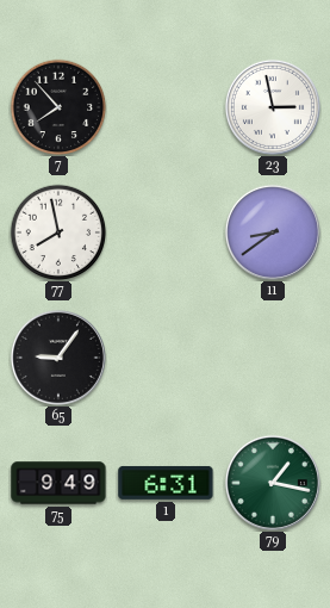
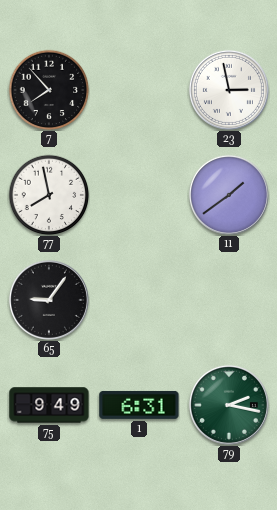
11: 8:39 -> 1:39 (229, 195)
79: 1:17 -> 2:17 (229, 405)
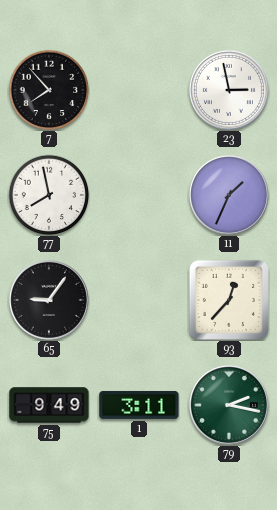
11: 1:39 -> 1:34 (229, 195)
93: none -> 12:37 (229, 300)
1: 6:31 -> 3:11 (139, 405)
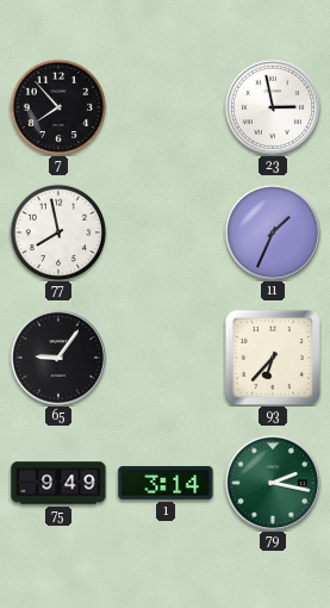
93: 12:37 -> 6:37 (273, 358)
1: 3:11 -> 3:14 (166, 483)
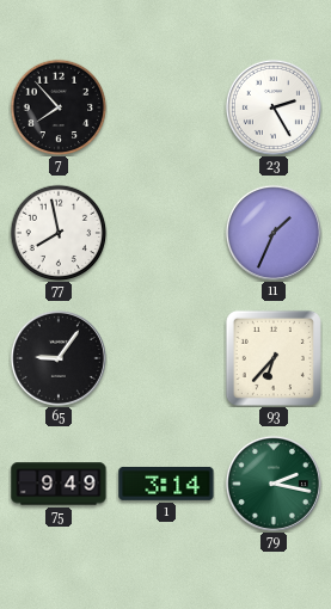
23: 2:58 -> 2:25 (274, 107)
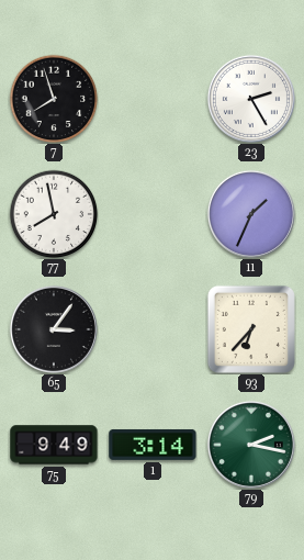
7: 7:53 -> 7:57 (54, 99)
65: 9:06 -> 3:06 (54, 329)
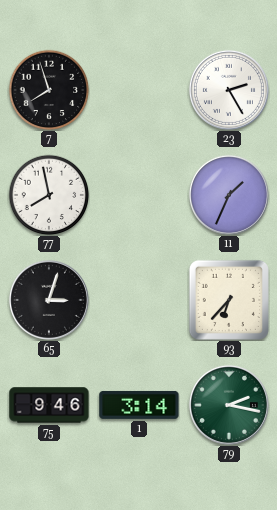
65: 3:06 -> 3:03 (49, 300)
75: 9:49 -> 9:46 (49, 405)
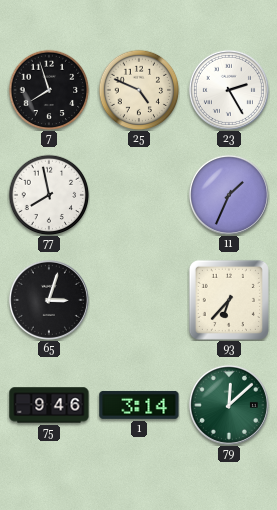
25: none -> 4:49 (139, 90)
79: 2:17 -> 12:08 (229, 405)
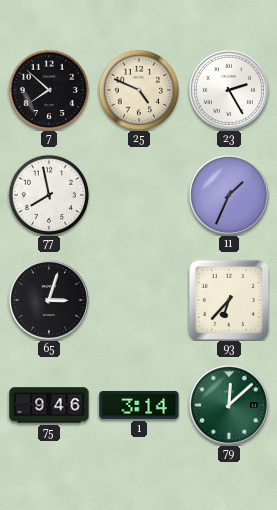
7: 7:57 -> 7:52 (49, 90)
